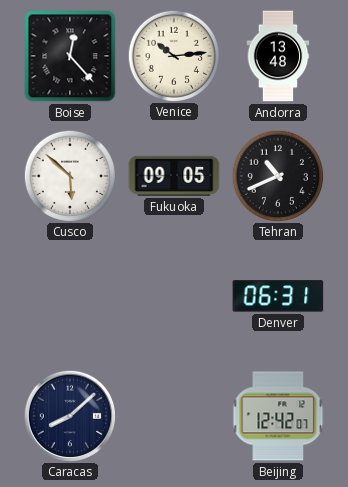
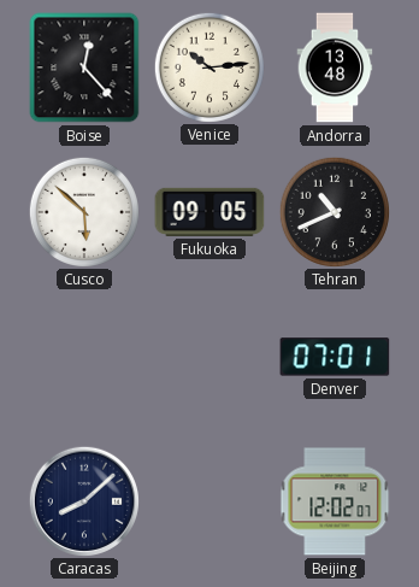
Denver: 06:31 -> 07:01 (335, 357)
Beijing: 12:42 -> 12:02 (335, 501)
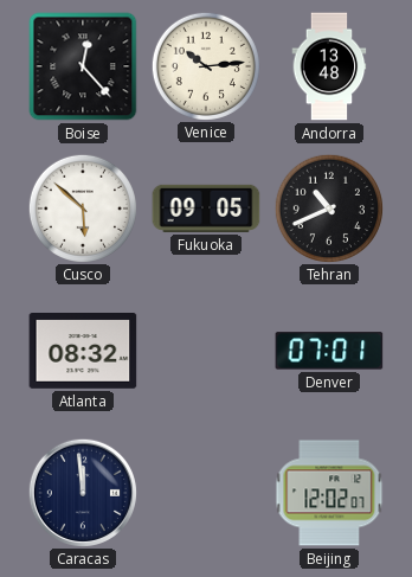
Atlanta: none -> 08:32 (83, 352)
Caracas: 8:08 -> 11:59 (82, 492)
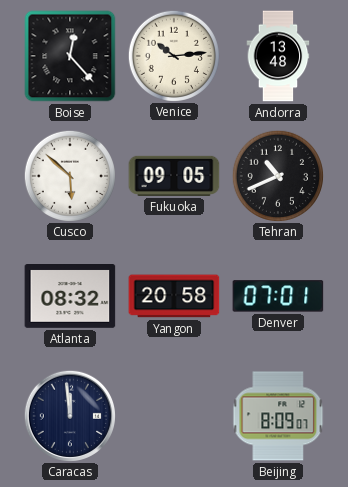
Yangon: none -> 20:58 (174, 296)
Beijing: 12:02 -> 8:09 (278, 416)
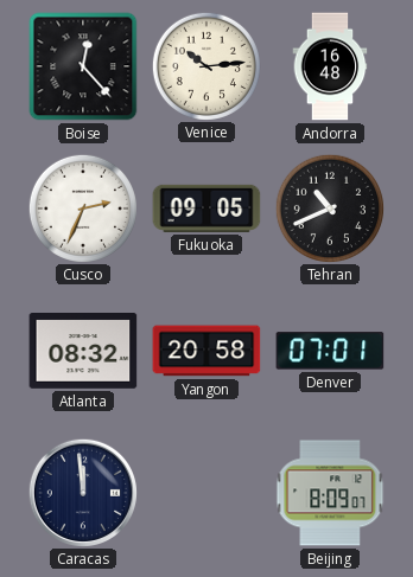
Andorra: 13:48 -> 16:48 (330, 66)
Cusco: 5:52 -> 2:34 (82, 207)
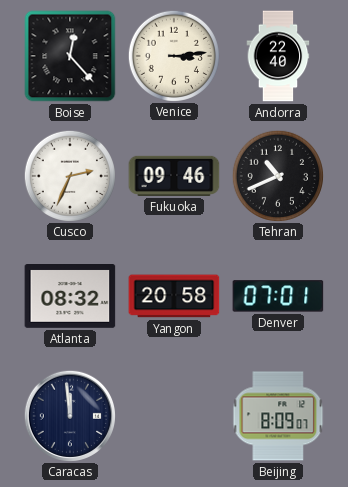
Venice: 10:14 -> 3:14 (173, 55)
Andorra: 16:48 -> 22:40 (278, 56)
Fukuoka: 09:05 -> 09:46 (174, 176)
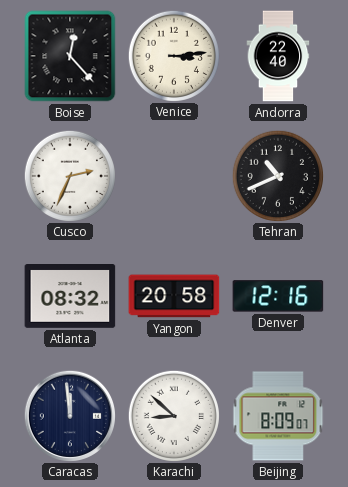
Fukuoka: 09:46 -> none (174, 176)
Denver: 07:01 -> 12:16 (278, 296)
Karachi: none -> 8:52 (173, 415)
